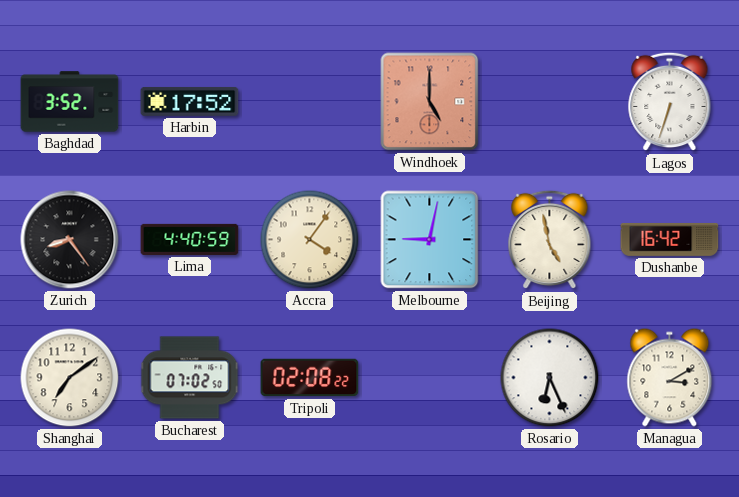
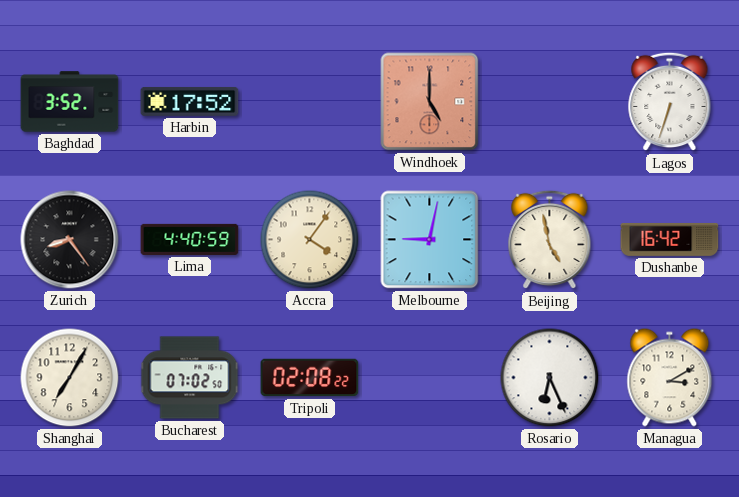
Shanghai: 7:09 -> 7:05 (70, 378)
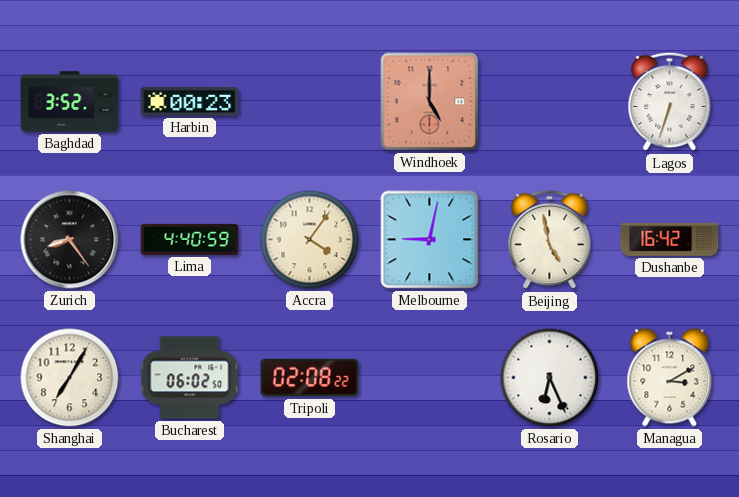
Harbin: 17:52 -> 00:23 (190, 101)
Bucharest: 07:02 -> 06:02 (190, 378)
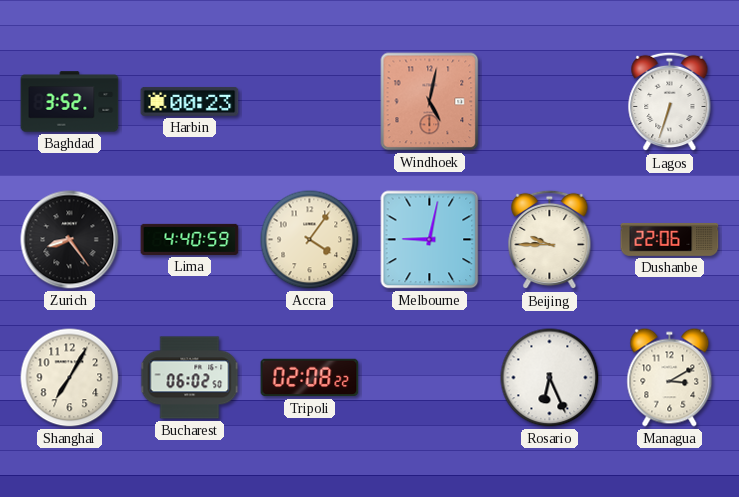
Windhoek: 5:00 -> 5:02 (430, 102)
Beijing: 4:58 -> 9:45 (550, 240)
Dushanbe: 16:42 -> 22:06 (670, 239)
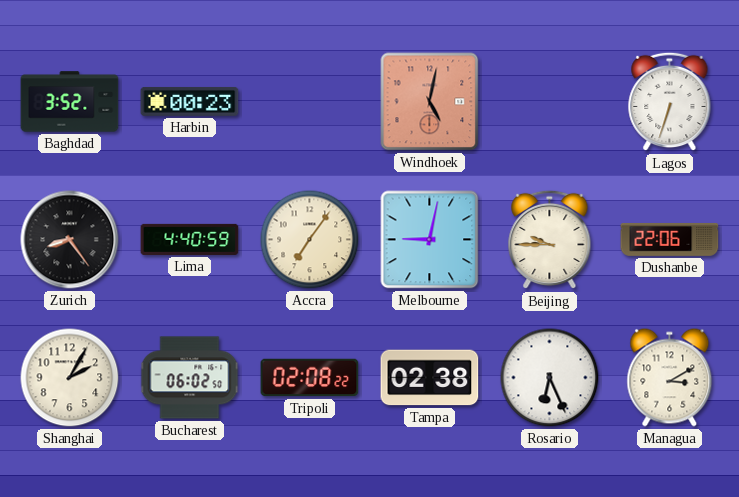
Accra: 4:06 -> 7:06 (310, 240)
Shanghai: 7:05 -> 2:05 (70, 378)
Tampa: none -> 02:38 (430, 378)
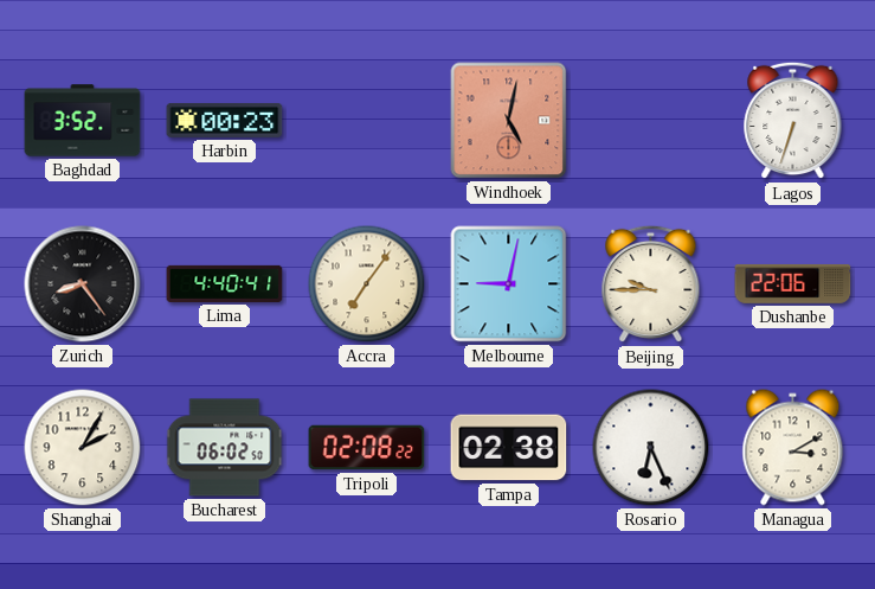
Lima: 4:40:59 -> 4:40:41 (225, 283)
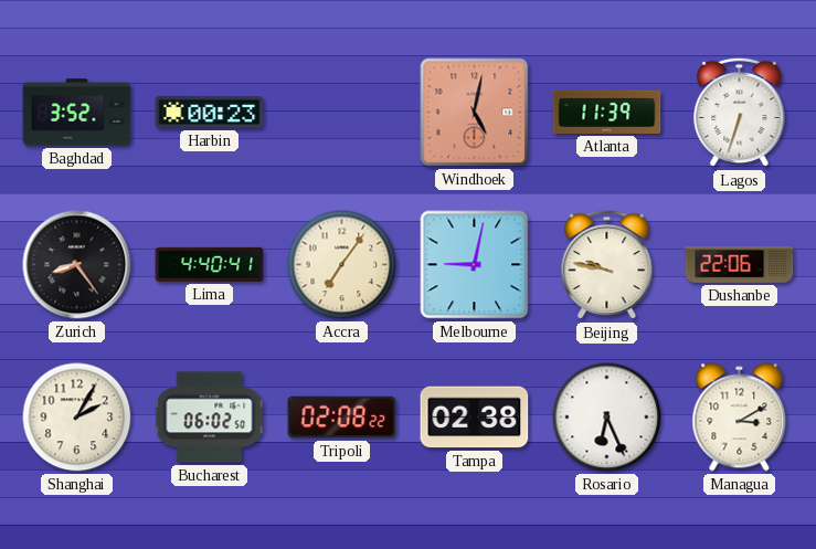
Atlanta: none -> 11:39 (607, 112)
Beijing: 9:45 -> 9:47 (607, 265)
